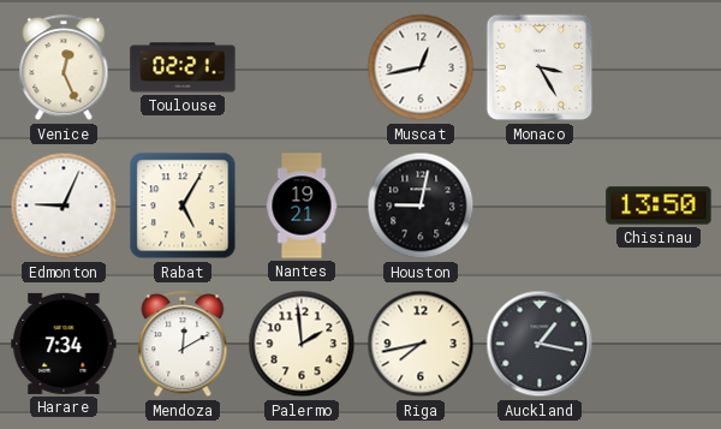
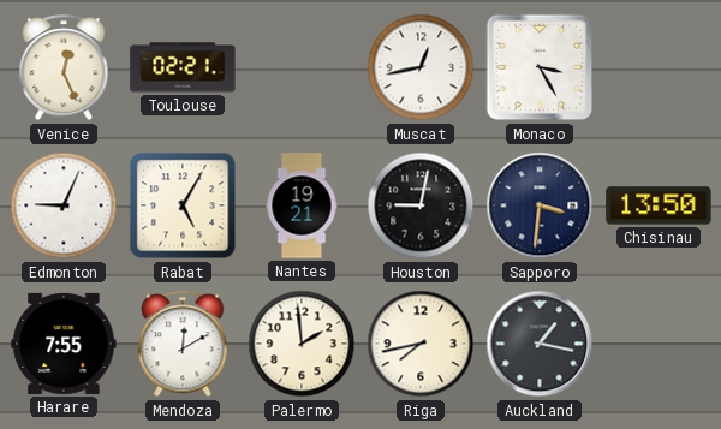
Sapporo: none -> 3:31 (540, 205)
Harare: 7:34 -> 7:55 (64, 344)
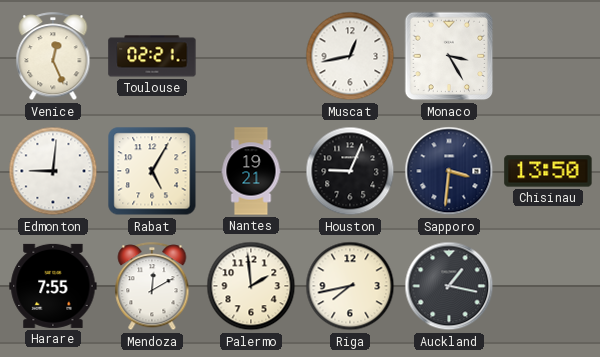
Edmonton: 9:04 -> 9:01 (53, 171)
Houston: 9:02 -> 9:04 (350, 171)
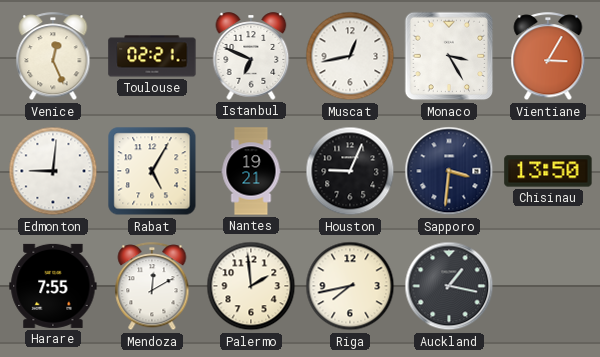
Istanbul: none -> 6:49 (251, 56)
Vientiane: none -> 3:05 (548, 57)
